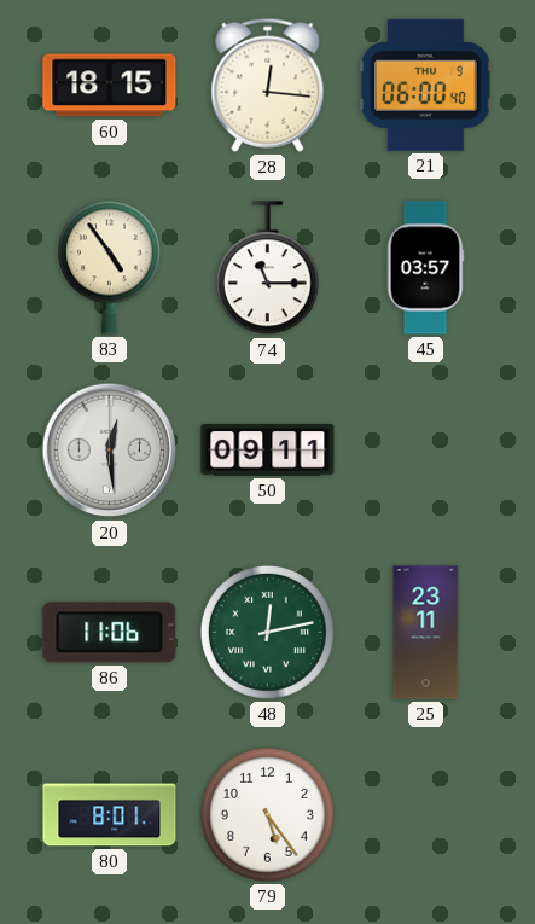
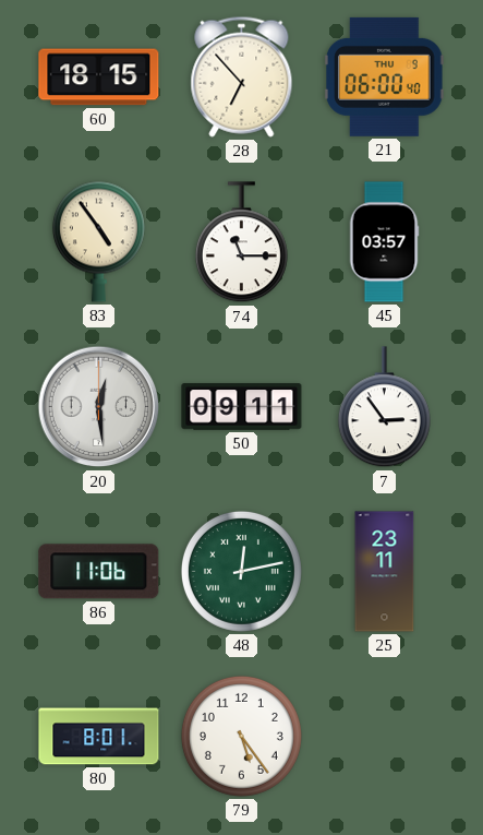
28: 12:16 -> 6:53 (242, 76)
7: none -> 2:54 (384, 407)
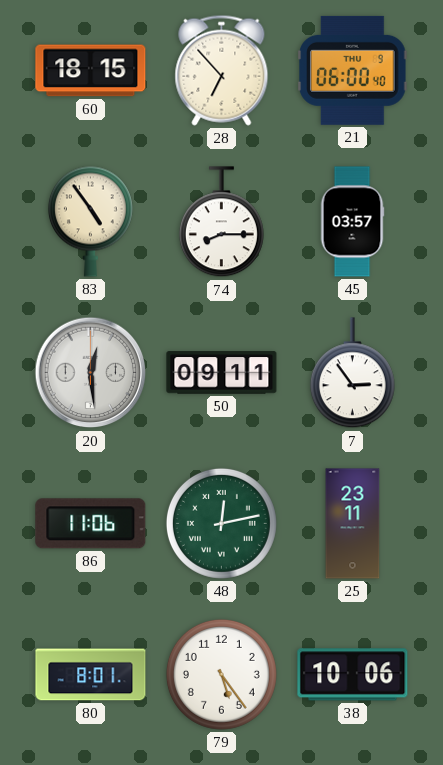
74: 11:15 -> 8:15 (221, 222)
38: none -> 10:06 (353, 675)
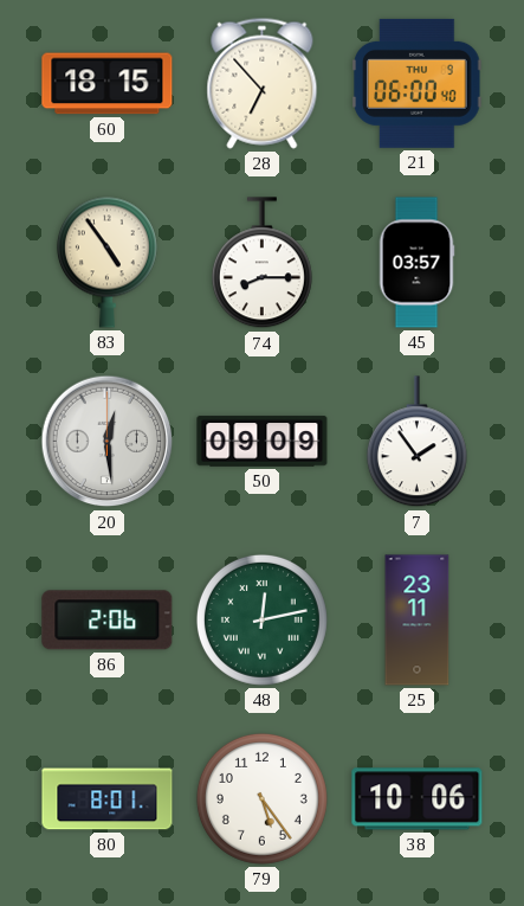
50: 09:11 -> 09:09 (263, 442)
7: 2:54 -> 1:54 (416, 442)
86: 11:06 -> 2:06 (108, 621)
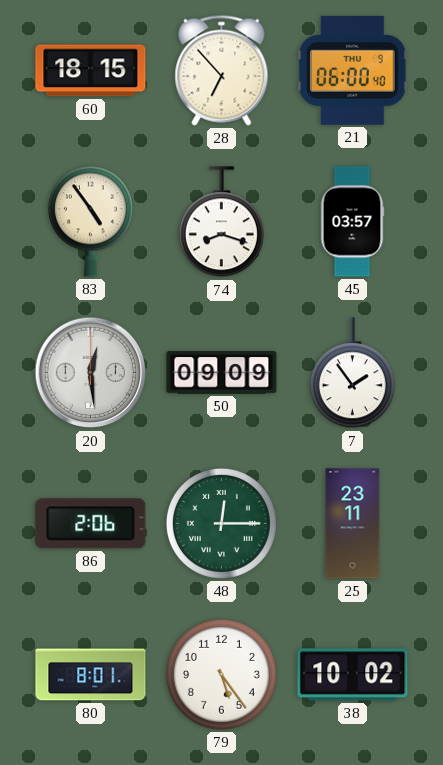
74: 8:15 -> 8:18 (221, 222)
48: 12:13 -> 12:15 (221, 523)
38: 10:06 -> 10:02 (353, 675)
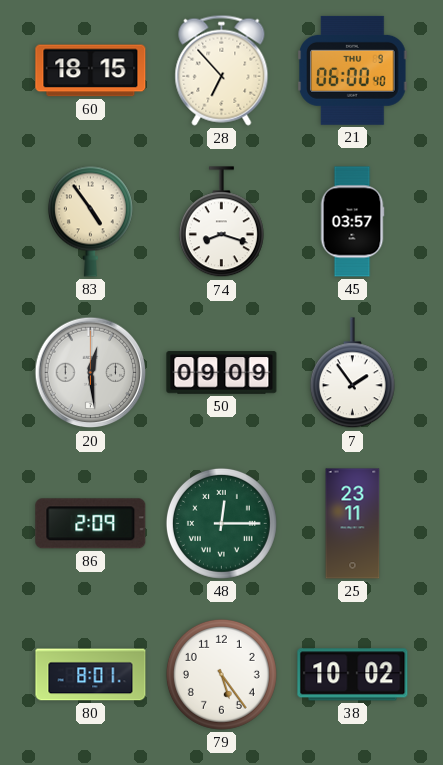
86: 2:06 -> 2:09 (91, 524)
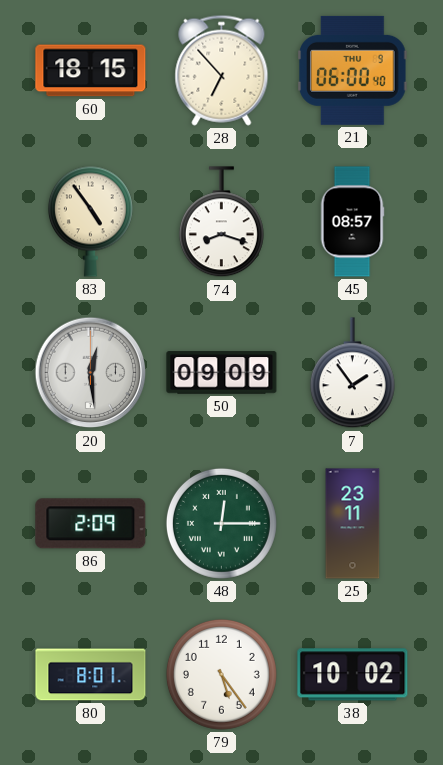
45: 03:57 -> 08:57 (352, 222)
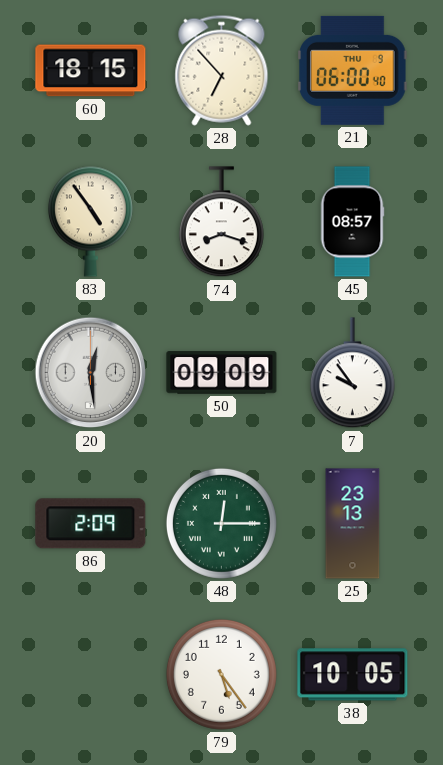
7: 1:54 -> 9:54 (352, 373)
25: 23:11 -> 23:13 (353, 524)
80: 8:01 -> none (91, 675)
38: 10:02 -> 10:05 (353, 675)
